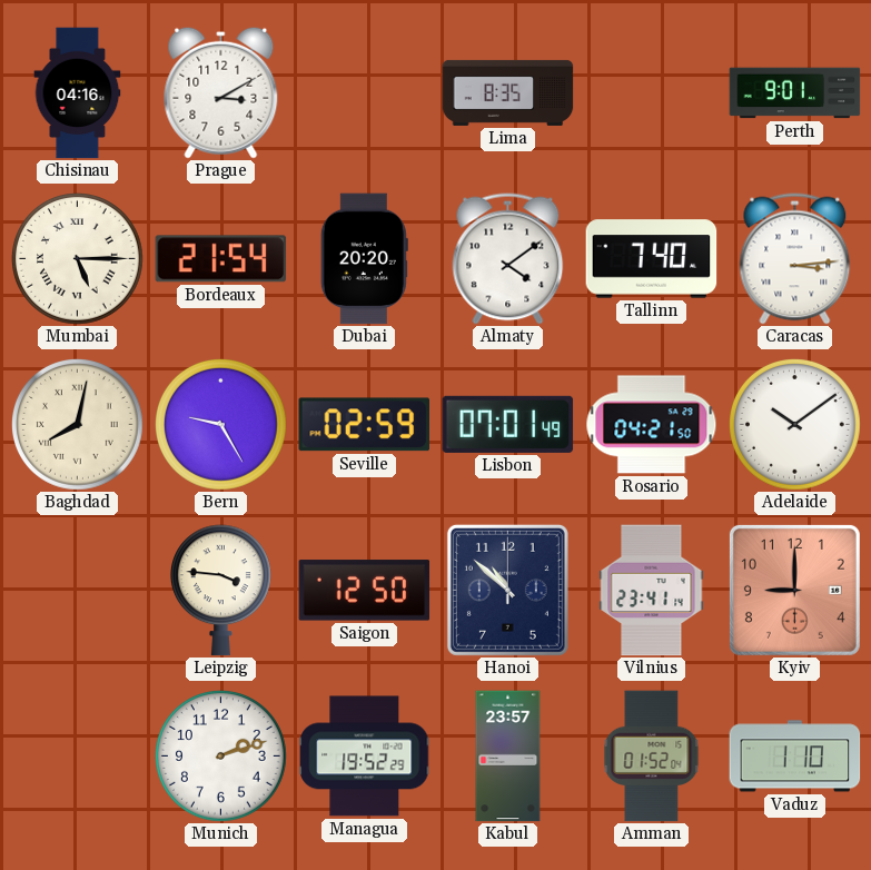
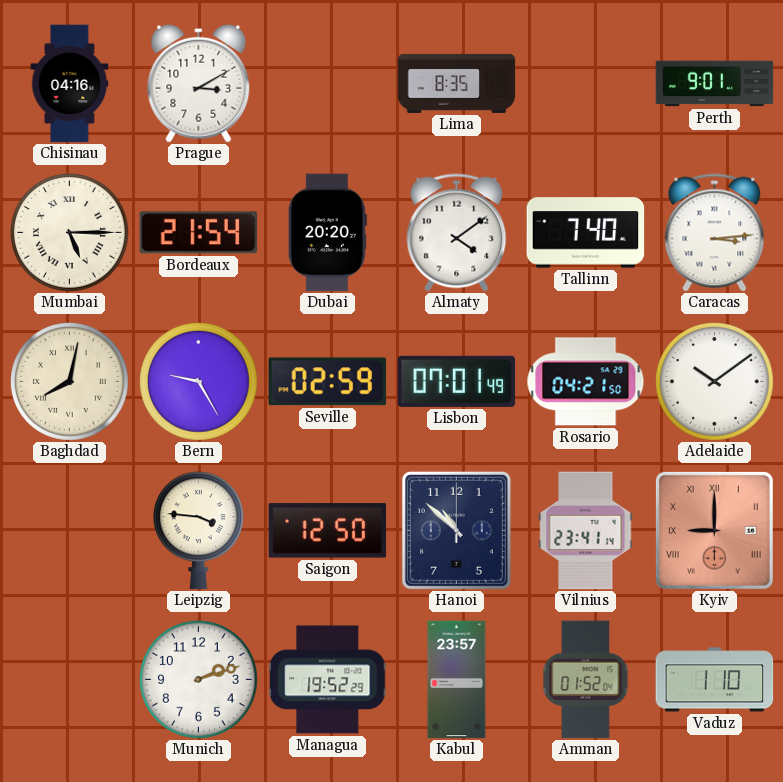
Kyiv numerals: Arabic -> Roman (714, 530)
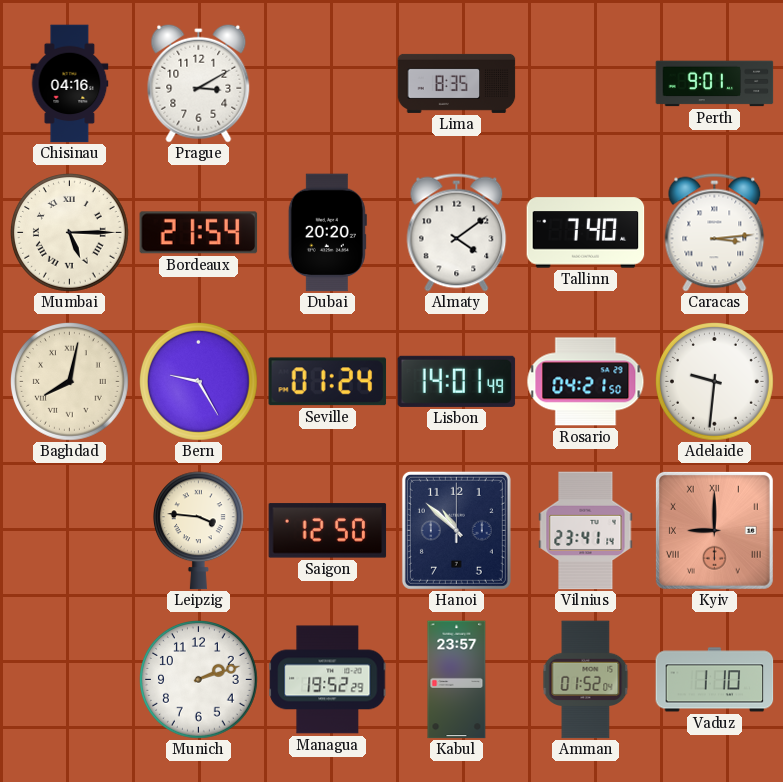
Seville: 02:59 -> 01:24 (328, 382)
Lisbon: 07:01 -> 14:01 (457, 381)
Adelaide: 10:09 -> 9:31 (715, 382)
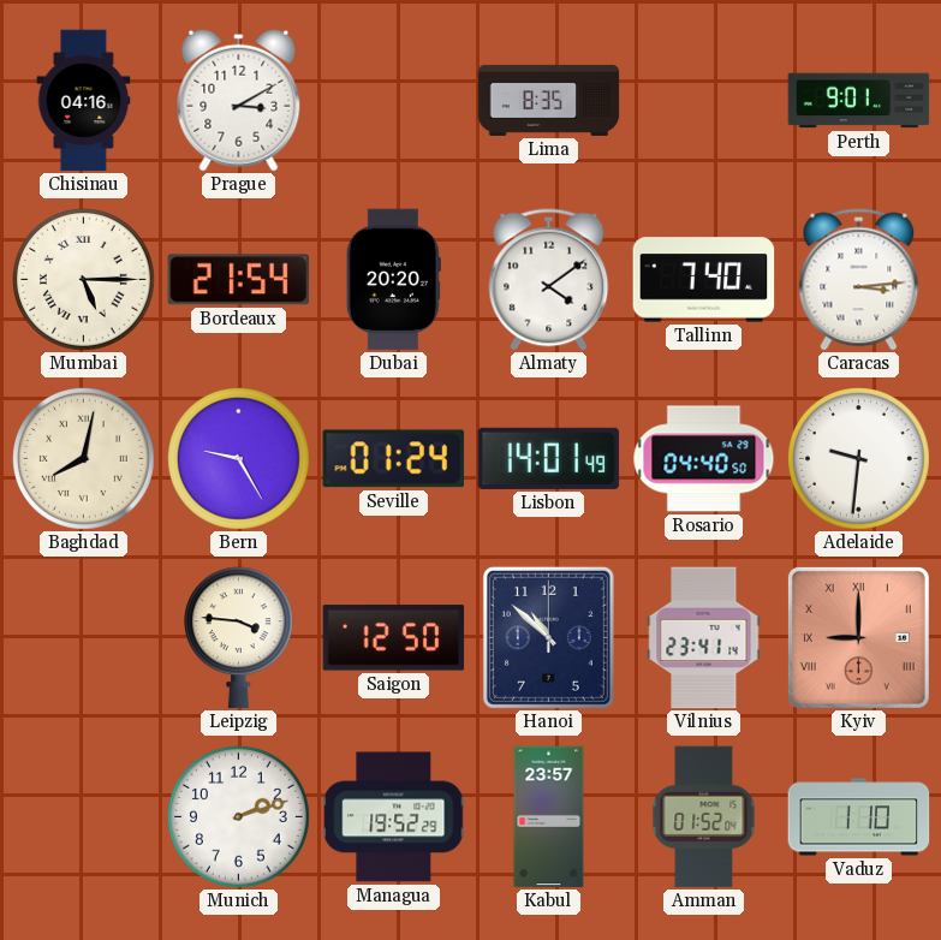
Rosario: 04:21 -> 04:40 (704, 459)
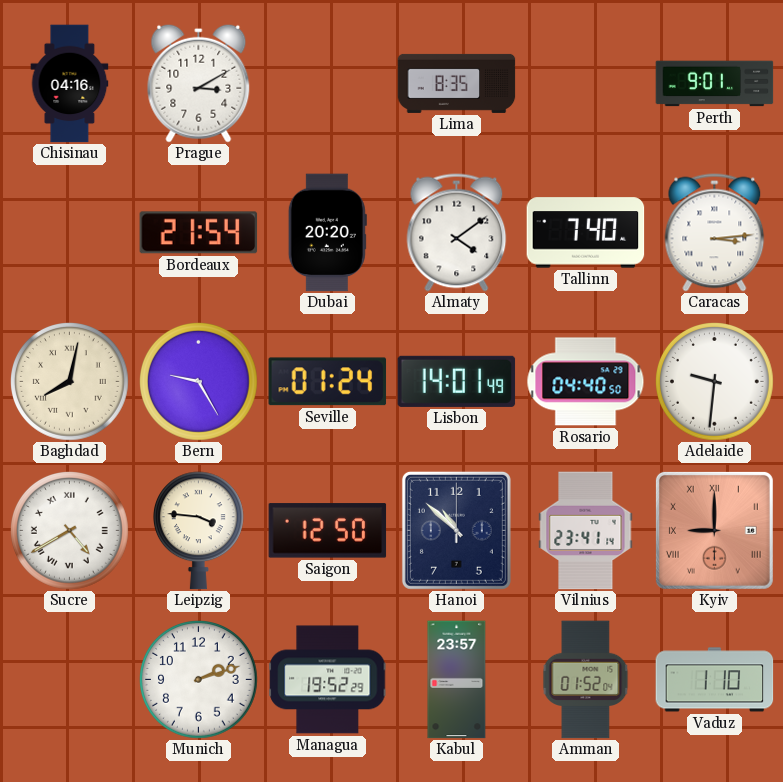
Mumbai: 5:15 -> none (84, 280)
Sucre: none -> 4:40 (70, 531)
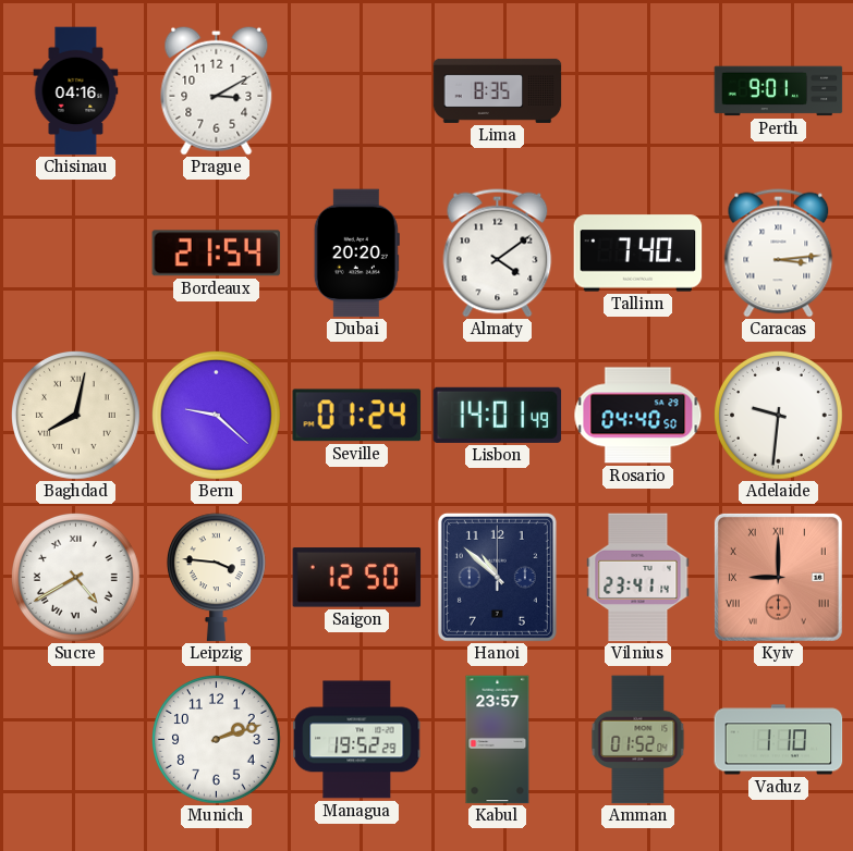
Bern: 9:25 -> 9:22 (217, 416)
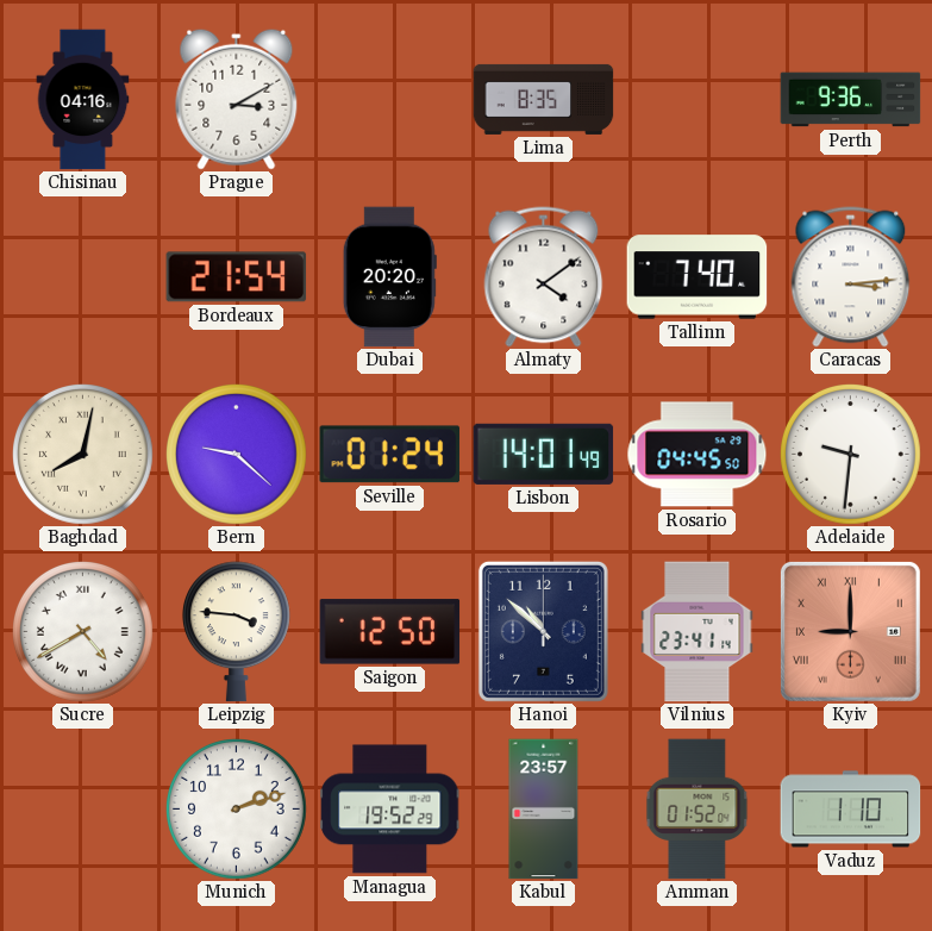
Perth: 9:01 -> 9:36 (851, 100)
Rosario: 04:40 -> 04:45 (698, 455)
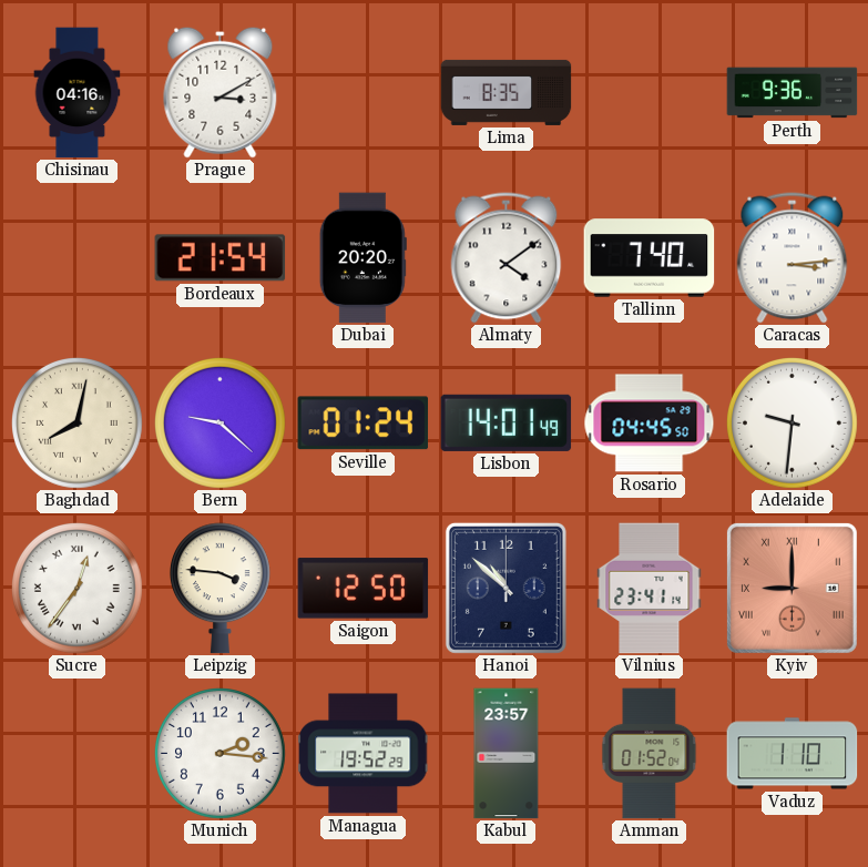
Sucre: 4:40 -> 12:36 (78, 589)
Munich: 2:12 -> 2:16 (221, 754)
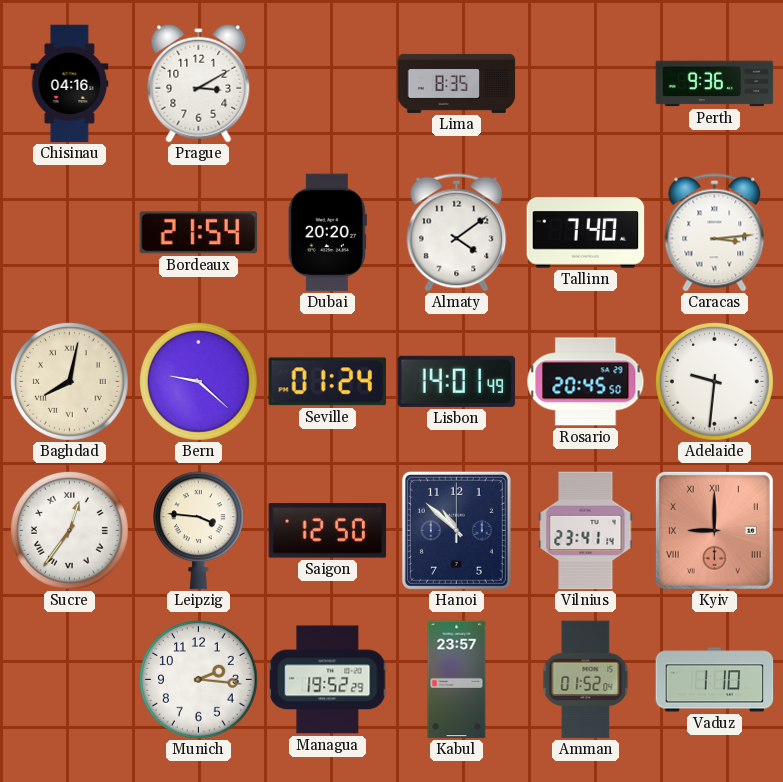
Rosario: 04:45 -> 20:45 (586, 382)
